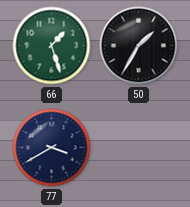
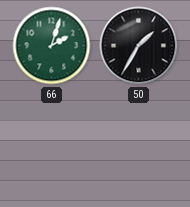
66: 1:27 -> 2:03 (52, 46)
77: 3:40 -> none (52, 148)
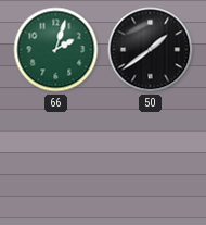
50: 1:35 -> 1:39 (151, 50)
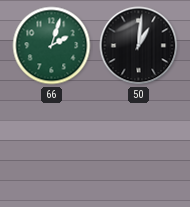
50: 1:39 -> 1:01 (139, 46)
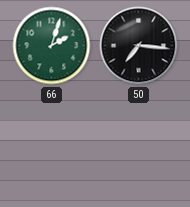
50: 1:01 -> 7:16 (139, 46)
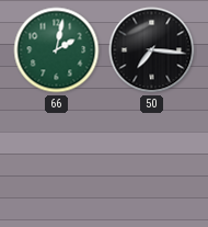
66: 2:03 -> 2:02 (57, 50)
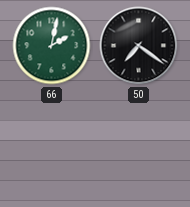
50: 7:16 -> 7:21 (139, 46)
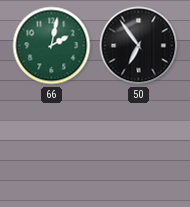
50: 7:21 -> 6:54 (139, 46)
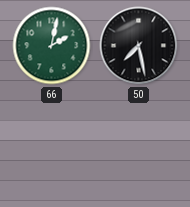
50: 6:54 -> 7:28 (139, 46)
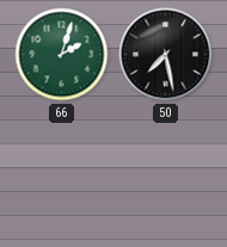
66: 2:02 -> 2:03 (62, 55)
